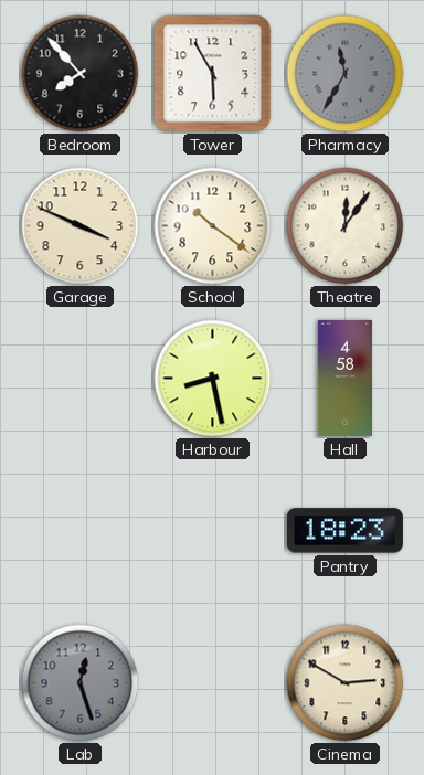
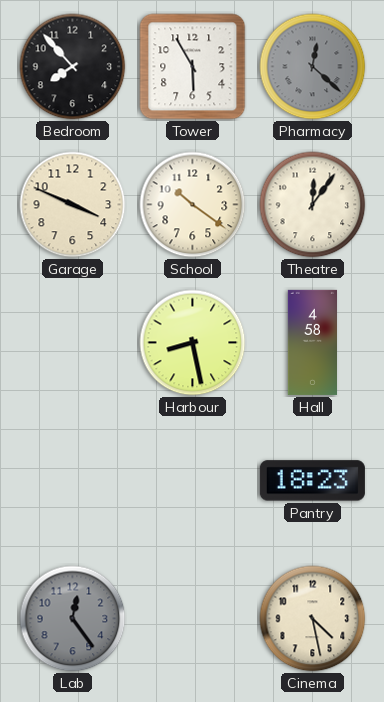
Pharmacy: 11:35 -> 12:22 (313, 67)
Lab: 12:27 -> 12:24 (73, 619)
Cinema: 2:50 -> 4:28 (313, 619)
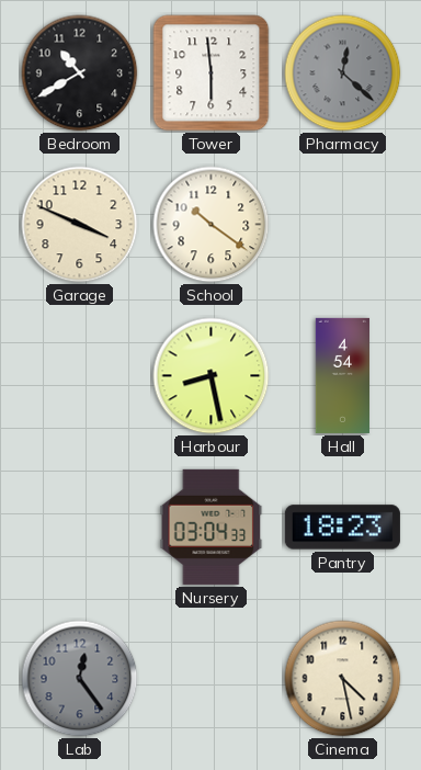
Bedroom: 7:53 -> 10:40 (80, 73)
Tower: 5:55 -> 5:59 (212, 73)
Theatre: 12:06 -> none (313, 205)
Hall: 4:58 -> 4:54 (342, 375)
Nursery: none -> 03:04 (212, 526)
